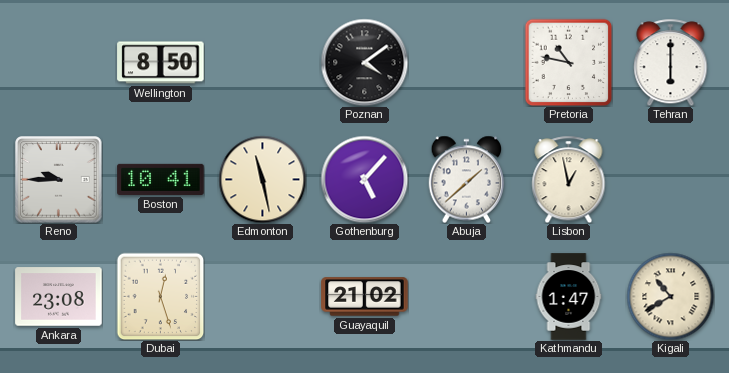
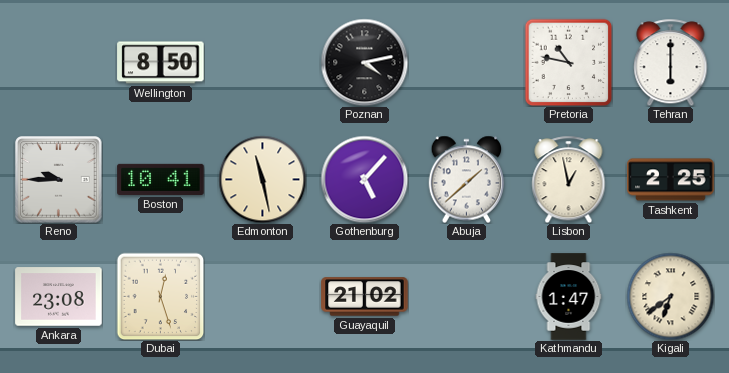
Poznan: 4:09 -> 4:13 (364, 62)
Tashkent: none -> 2:25 (671, 180)
Kigali: 10:40 -> 6:39 (670, 296)
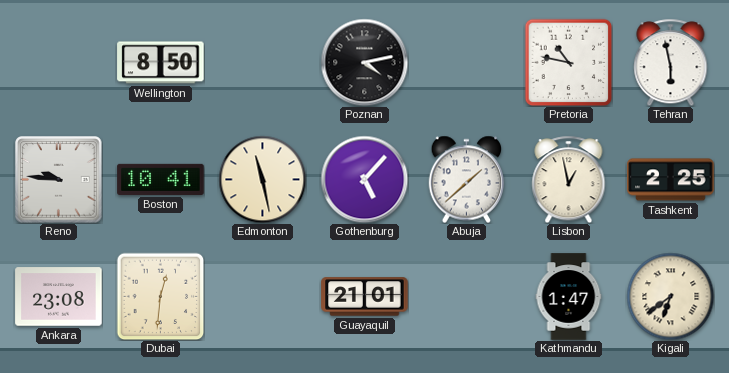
Tehran: 6:00 -> 5:58 (671, 62)
Reno: 9:45 -> 9:46 (59, 180)
Dubai: 12:27 -> 12:31 (160, 296)
Guayaquil: 21:02 -> 21:01 (365, 297)
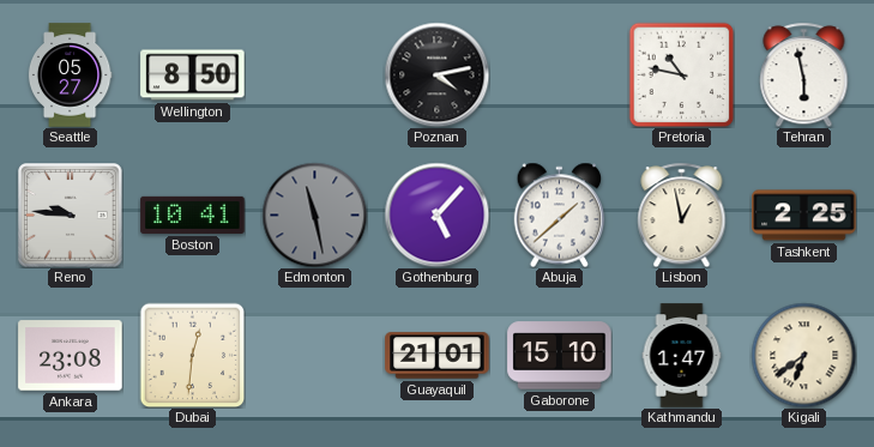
Seattle: none -> 05:27 (70, 75)
Edmonton dial: cream -> grey (314, 215)
Gaborone: none -> 15:10 (560, 356)
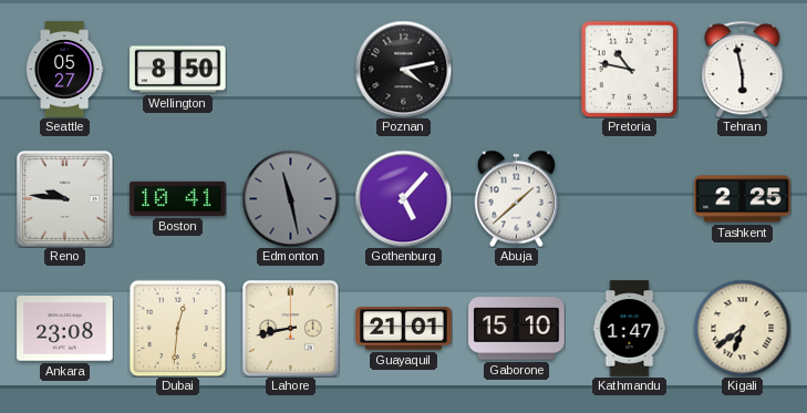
Lisbon: 12:58 -> none (682, 215)
Lahore: none -> 8:43 (291, 329)
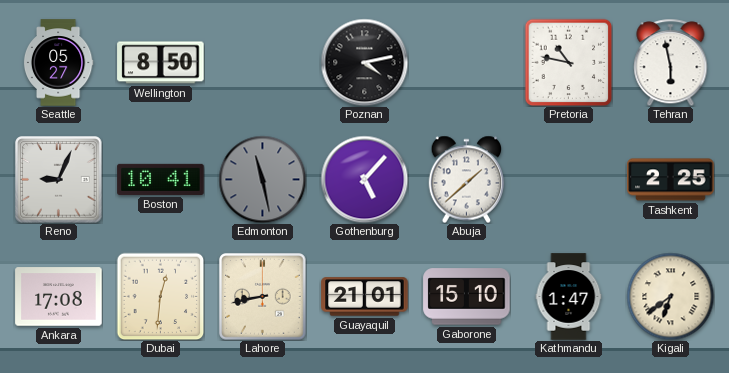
Reno: 9:46 -> 9:04 (59, 180)
Ankara: 23:08 -> 17:08 (59, 297)
